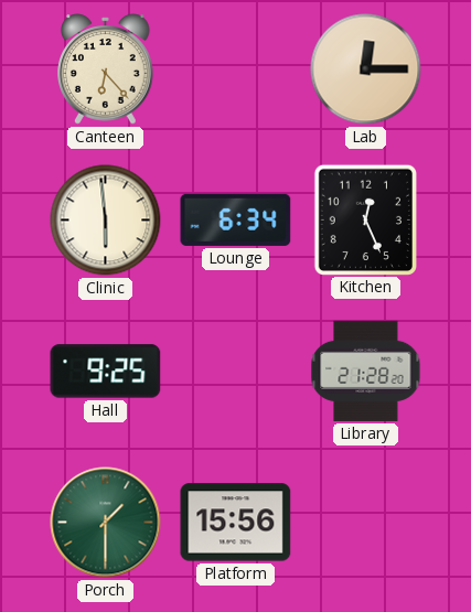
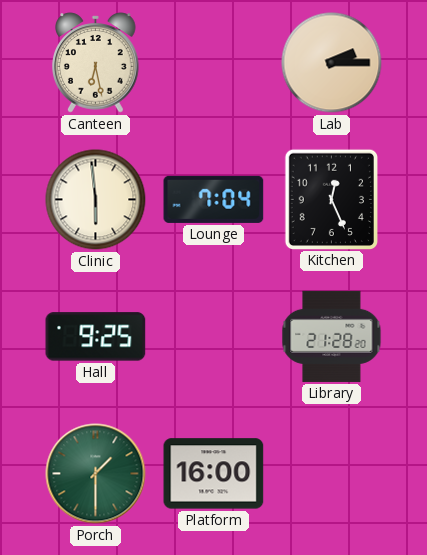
Canteen: 6:23 -> 6:28 (96, 63)
Lab: 12:15 -> 2:15 (332, 63)
Lounge: 6:34 -> 7:04 (214, 199)
Platform: 15:56 -> 16:00 (214, 474)
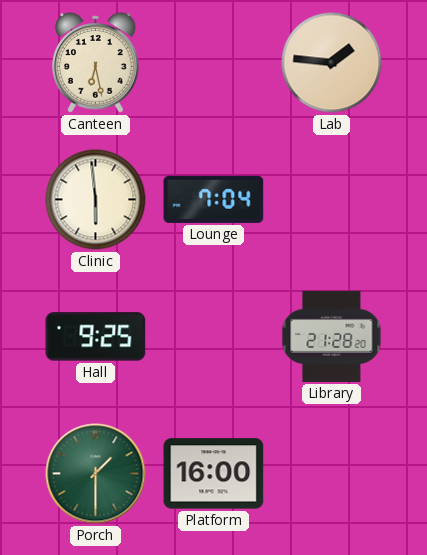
Lab: 2:15 -> 1:46 (332, 63)
Kitchen: 12:26 -> none (331, 199)
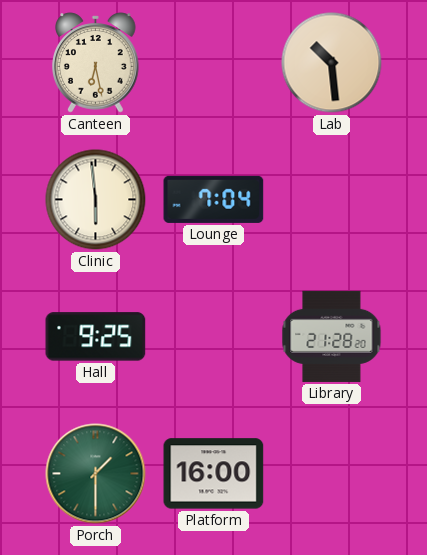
Lab: 1:46 -> 10:29 (332, 63)
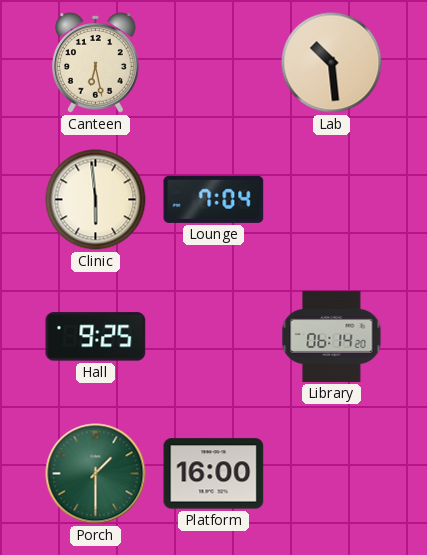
Library: 21:28 -> 06:14 (332, 336)
